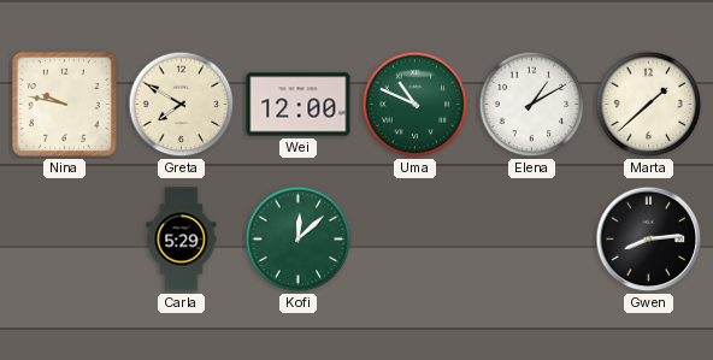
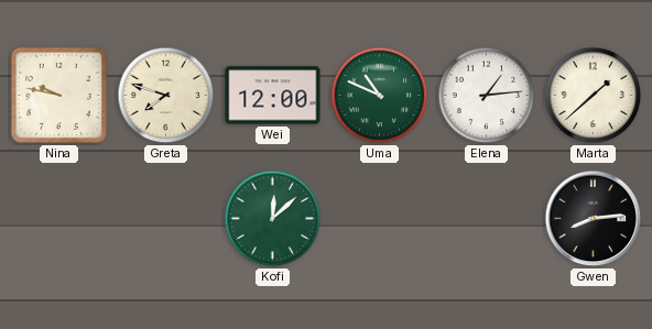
Greta: 7:50 -> 7:48 (166, 96)
Elena: 1:10 -> 1:14 (487, 96)
Carla: 5:29 -> none (182, 240)
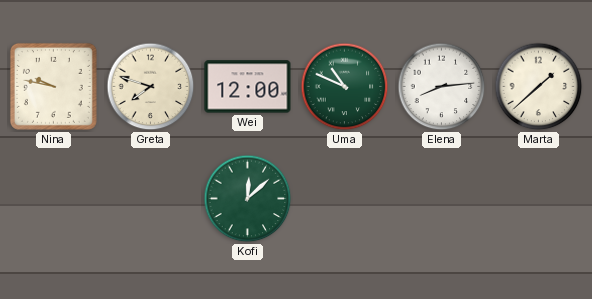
Elena: 1:14 -> 8:14 (442, 87)
Gwen: 8:14 -> none (594, 219)
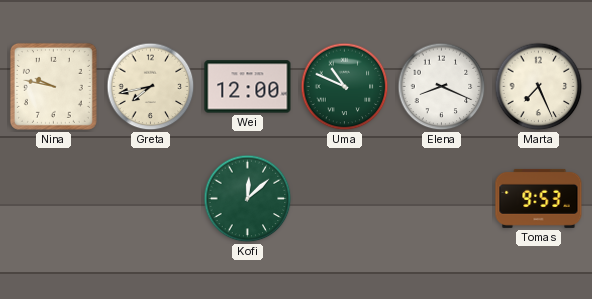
Greta: 7:48 -> 7:43 (151, 87)
Elena: 8:14 -> 8:19 (442, 87)
Marta: 1:38 -> 7:26 (539, 87)
Tomas: none -> 9:53 (539, 198)
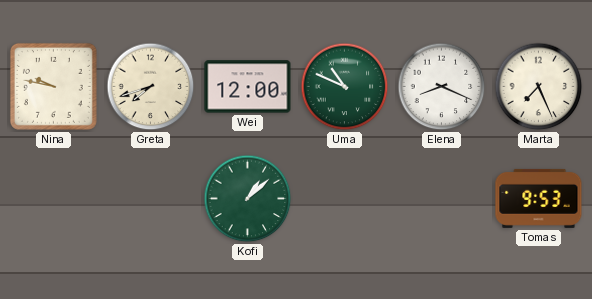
Greta: 7:43 -> 7:42 (151, 87)
Kofi: 12:08 -> 1:08 (248, 199)
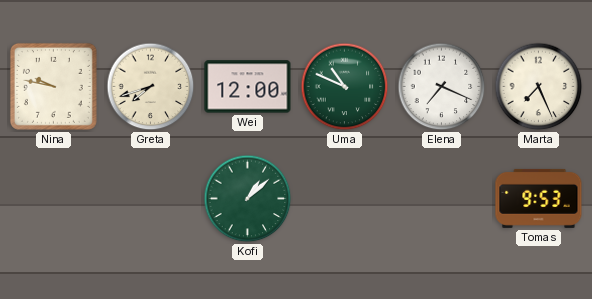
Elena: 8:19 -> 7:19 (442, 87)
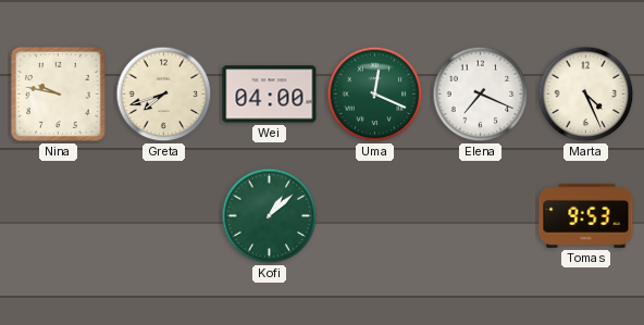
Wei: 12:00 -> 04:00 (270, 95)
Uma: 10:49 -> 12:19 (375, 95)
Marta: 7:26 -> 4:26 (586, 95)
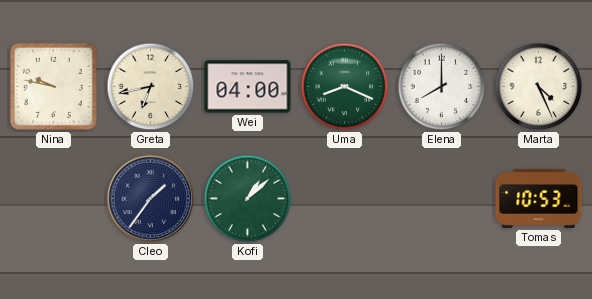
Greta: 7:42 -> 6:43 (151, 87)
Uma: 12:19 -> 8:19 (345, 87)
Elena: 7:19 -> 8:00 (442, 87)
Cleo: none -> 1:36 (151, 199)
Tomas: 9:53 -> 10:53 (539, 198)
